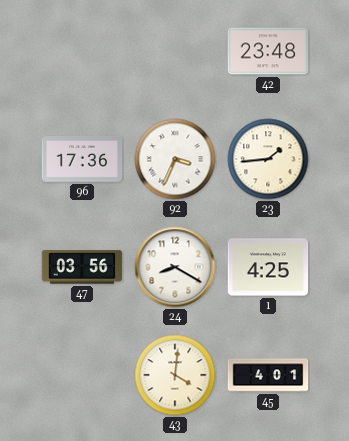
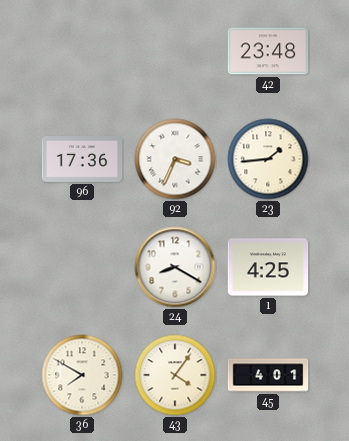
47: 03:56 -> none (82, 267)
36: none -> 7:50 (82, 375)
43: 4:01 -> 4:06 (175, 375)
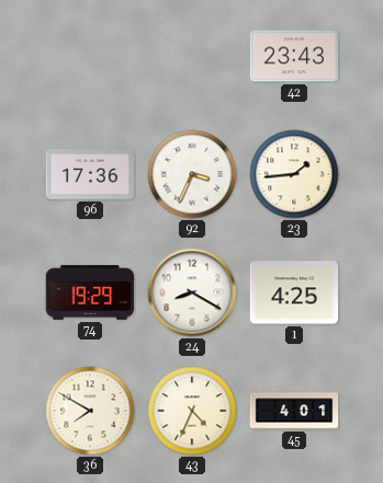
42: 23:48 -> 23:43 (294, 56)
74: none -> 19:29 (90, 292)
43: 4:06 -> 4:34 (192, 411)
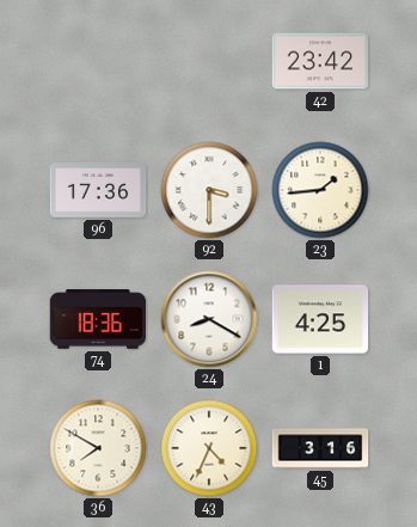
42: 23:43 -> 23:42 (320, 61)
92: 3:34 -> 3:30 (209, 190)
74: 19:29 -> 18:36 (98, 319)
45: 4:01 -> 3:16 (320, 448)
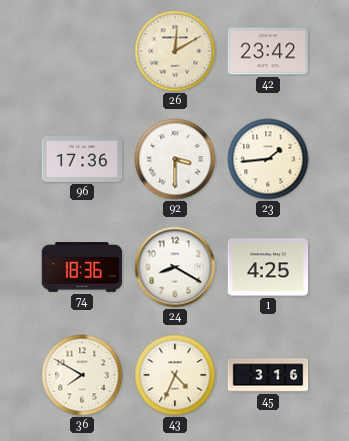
26: none -> 12:10 (175, 51)
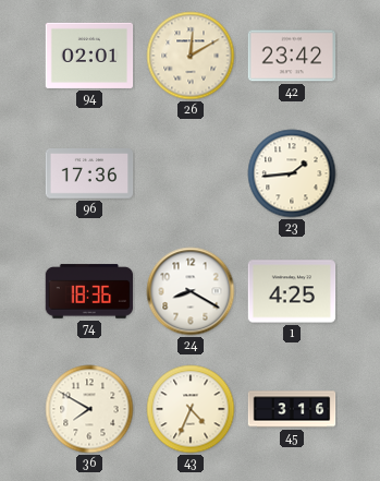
94: none -> 02:01 (89, 56)
92: 3:30 -> none (175, 159)
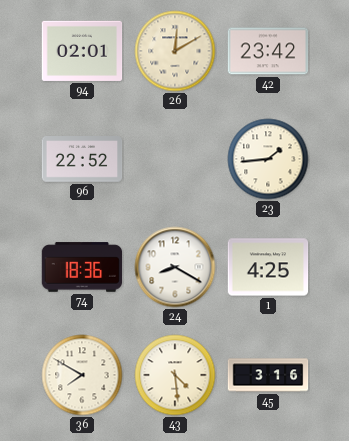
96: 17:36 -> 22:52 (82, 160)
43: 4:34 -> 4:29 (175, 375)
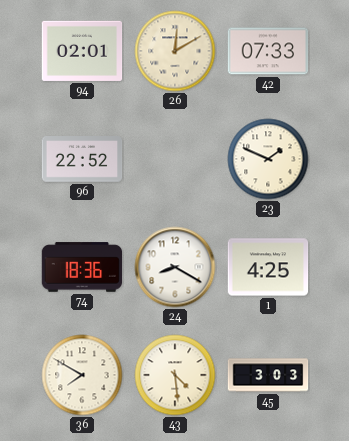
42: 23:42 -> 07:33 (268, 51)
23: 1:44 -> 1:49 (268, 159)
45: 3:16 -> 3:03 (268, 375)
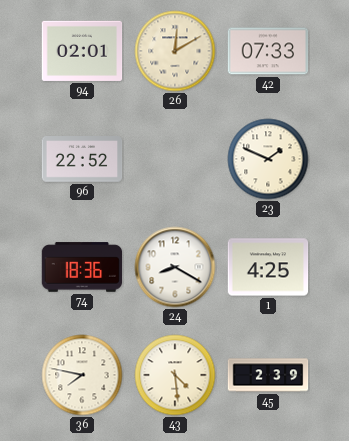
36: 7:50 -> 7:47 (82, 375)
45: 3:03 -> 2:39 (268, 375)
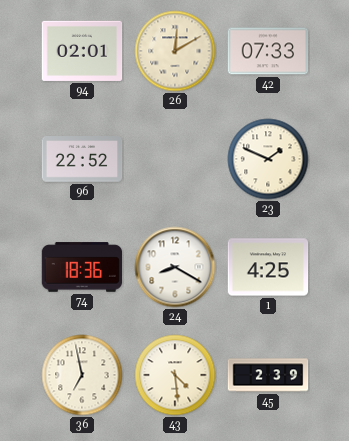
36: 7:47 -> 6:58 (82, 375)
